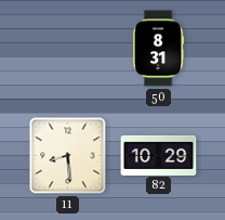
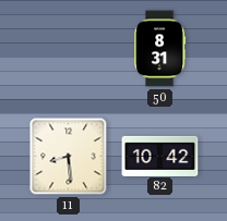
82: 10:29 -> 10:42 (160, 156)
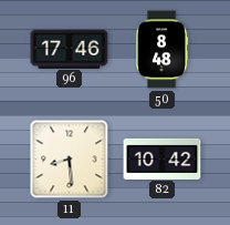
96: none -> 17:46 (70, 49)
50: 8:31 -> 8:48 (161, 50)
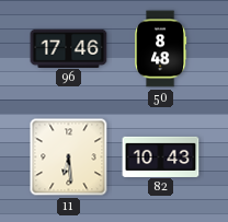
11: 8:29 -> 6:29 (69, 157)
82: 10:42 -> 10:43 (161, 156)
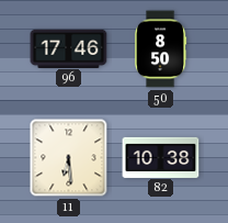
50: 8:48 -> 8:50 (160, 49)
82: 10:43 -> 10:38 (161, 157)
